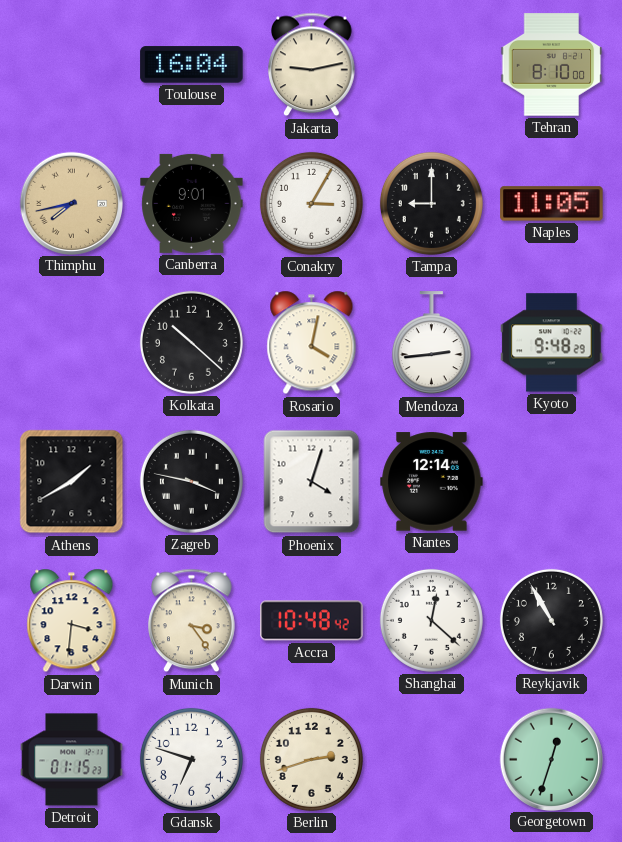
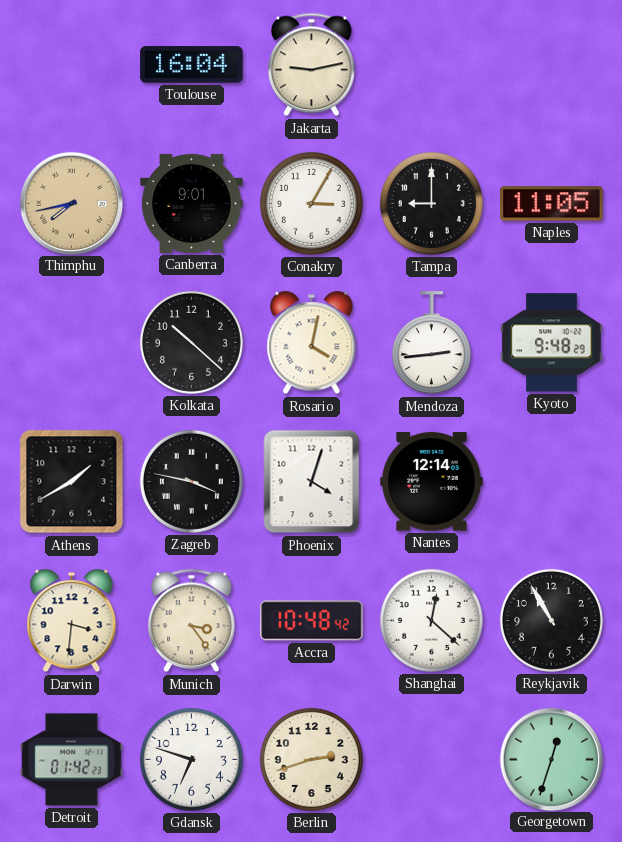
Tehran: 8:10 -> none (552, 65)
Detroit: 01:15 -> 01:42 (72, 760)
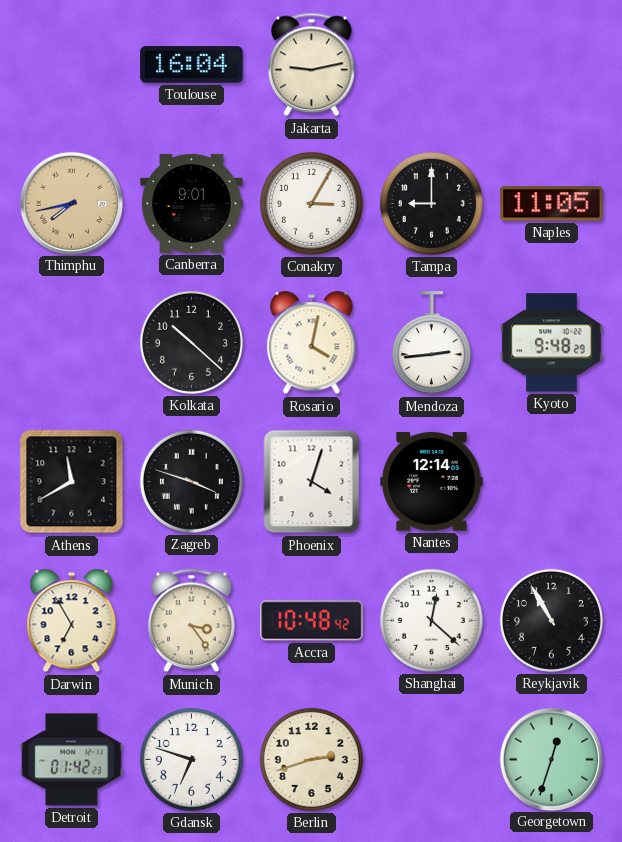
Athens: 1:40 -> 11:40 (72, 482)
Zagreb: 3:47 -> 3:48 (191, 481)
Darwin: 3:31 -> 6:55 (72, 621)
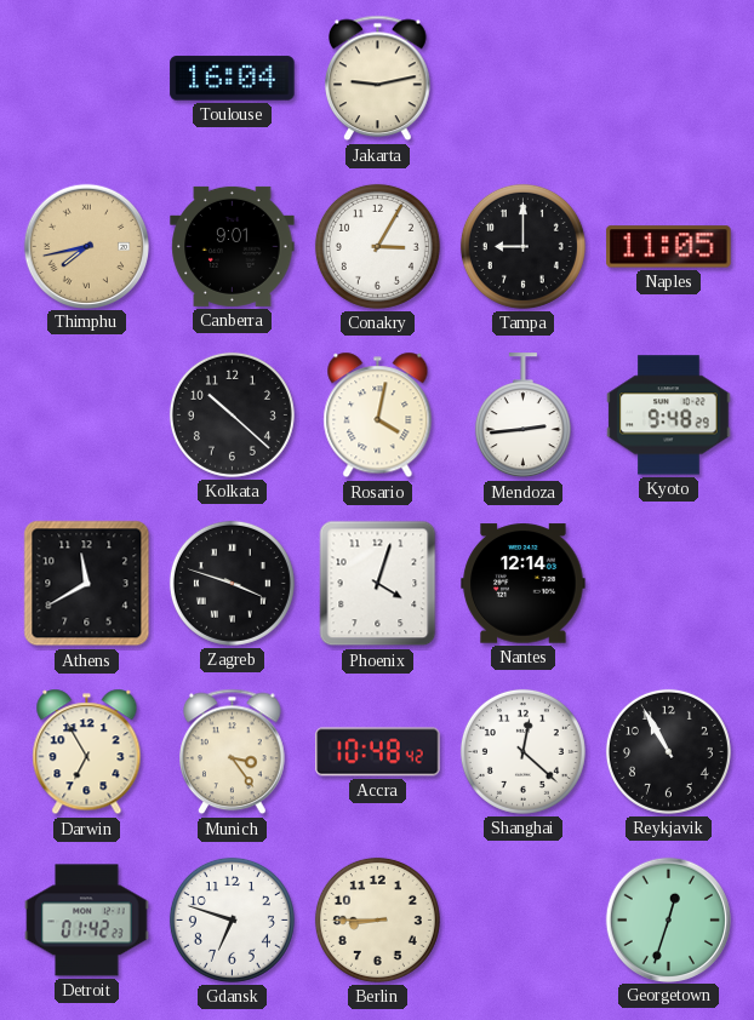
Berlin: 2:42 -> 8:45 (377, 919)
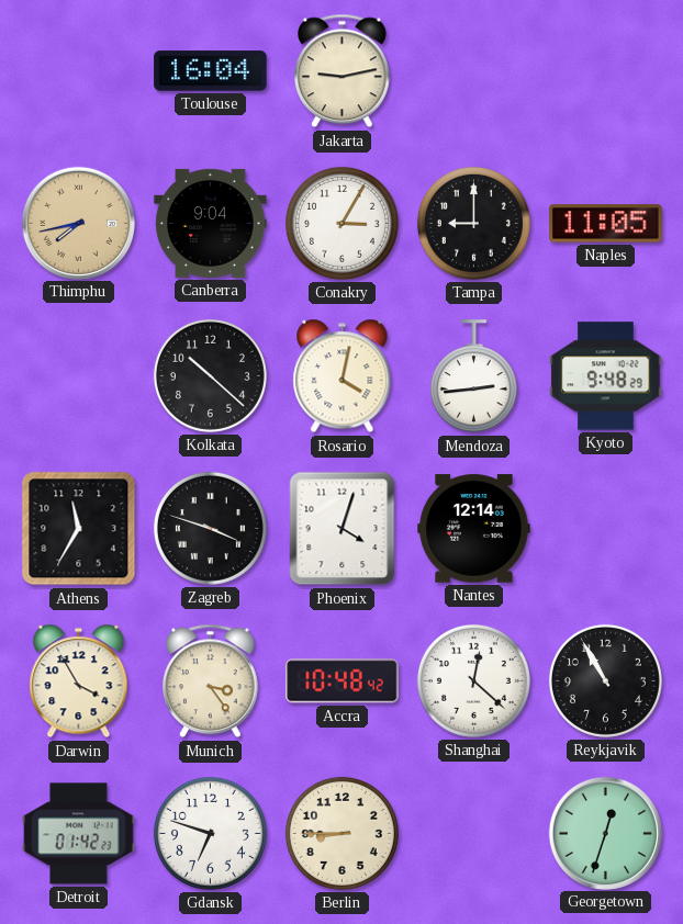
Canberra: 9:01 -> 9:04 (211, 223)
Athens: 11:40 -> 11:35 (79, 529)
Darwin: 6:55 -> 3:55 (79, 681)
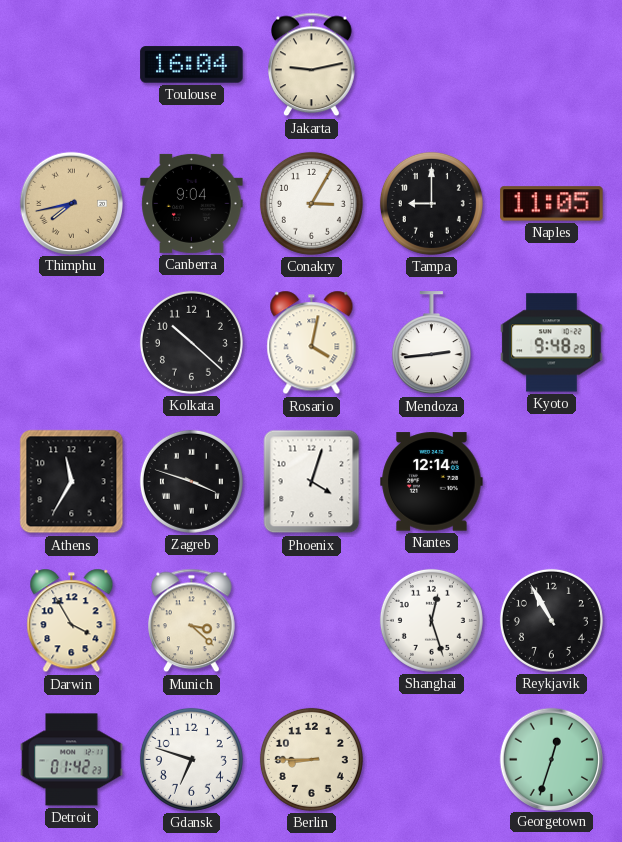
Munich: 3:24 -> 3:22 (192, 621)
Accra: 10:48 -> none (343, 681)
Shanghai: 12:22 -> 12:27 (431, 620)
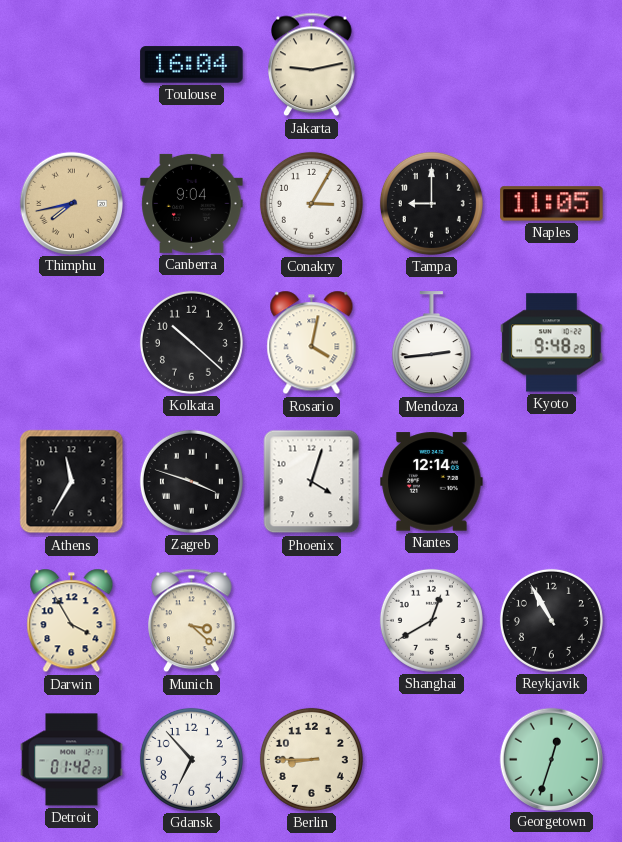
Shanghai: 12:27 -> 12:40 (431, 620)
Gdansk: 6:48 -> 6:53 (191, 759)
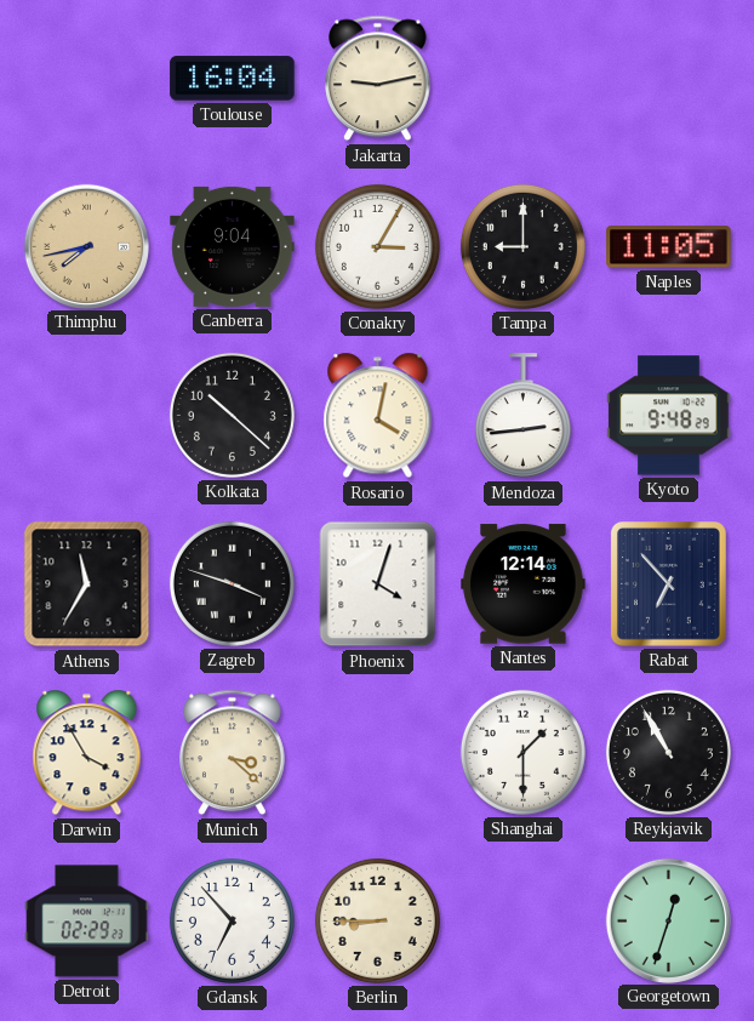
Rabat: none -> 6:53 (669, 584)
Shanghai: 12:40 -> 1:30 (522, 752)
Detroit: 01:42 -> 02:29 (87, 922)
